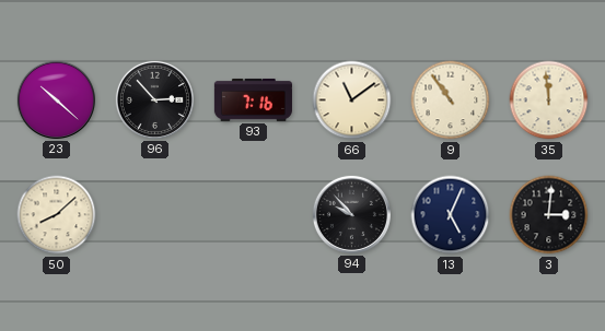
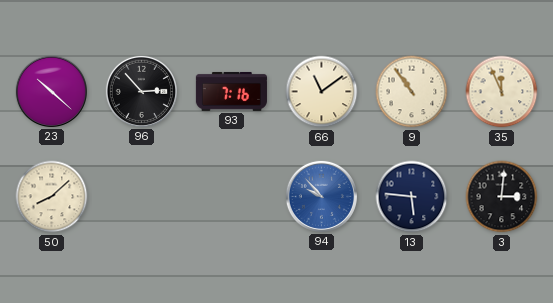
35: 11:59 -> 11:56 (502, 92)
94 dial: black -> blue (321, 196)
13: 5:04 -> 5:46 (412, 197)
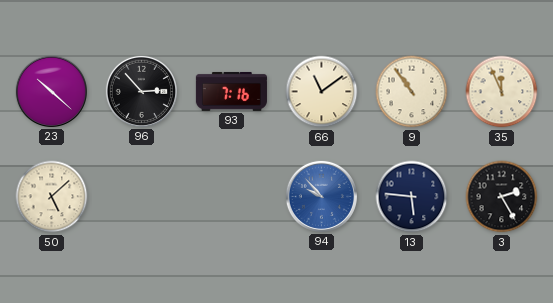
50: 8:08 -> 5:08 (52, 197)
3: 3:01 -> 2:25 (502, 197)
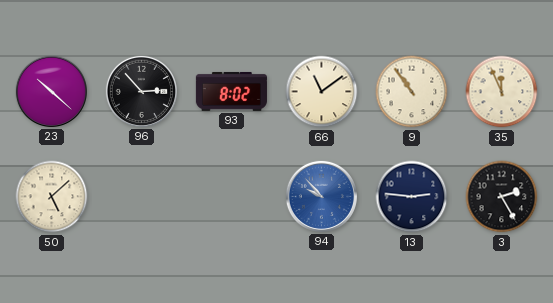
93: 7:16 -> 8:02 (231, 91)
13: 5:46 -> 2:46 (412, 197)
